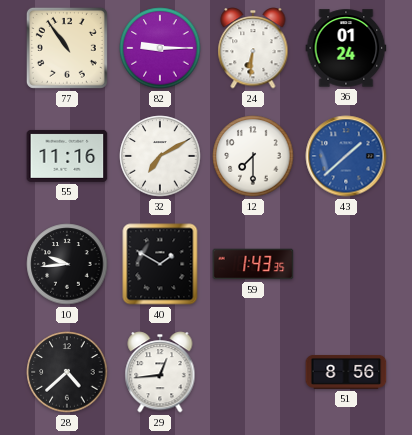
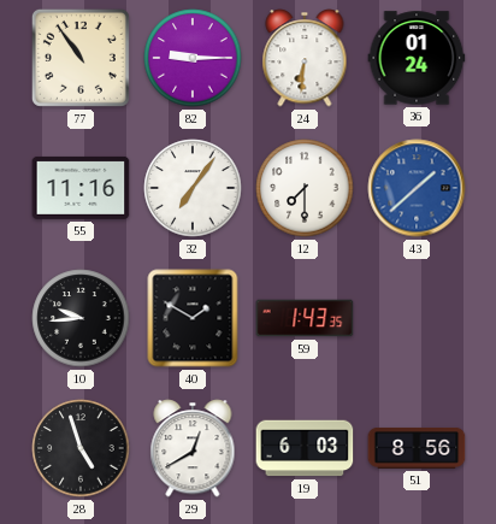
32: 7:10 -> 7:06 (193, 188)
28: 4:38 -> 4:57 (81, 448)
29: 12:44 -> 12:40 (193, 448)
19: none -> 6:03 (305, 448)
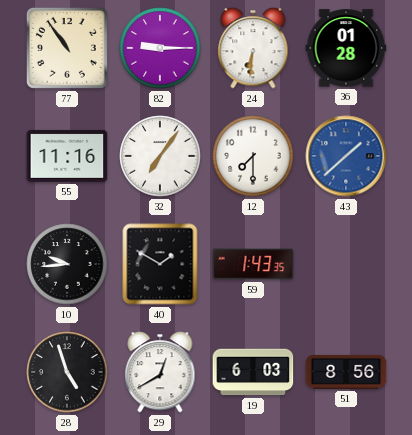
36: 01:24 -> 01:28 (346, 48)
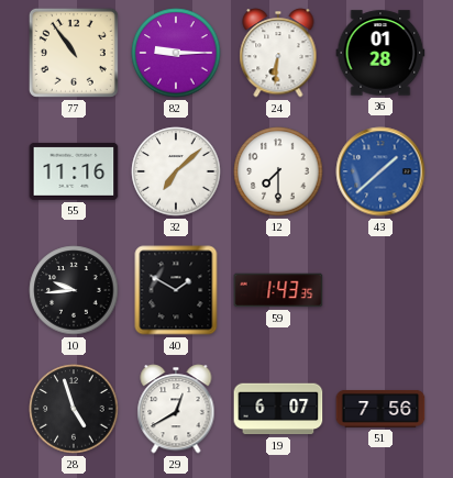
32: 7:06 -> 7:08 (176, 171)
19: 6:03 -> 6:07 (278, 409)
51: 8:56 -> 7:56 (380, 409)
